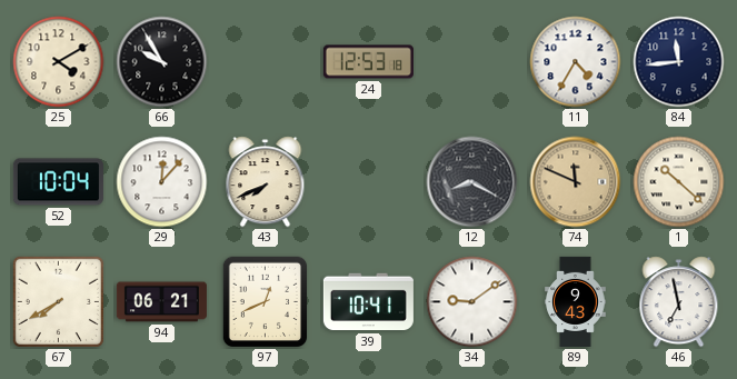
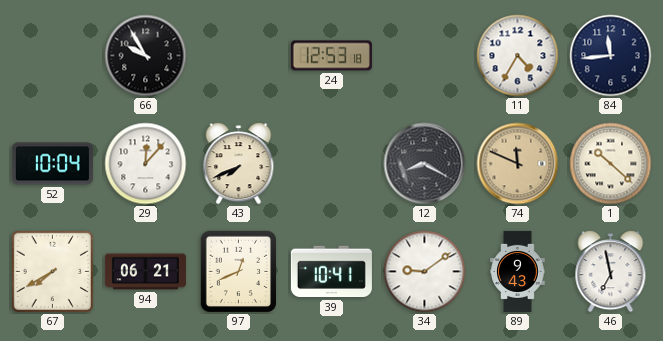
25: 4:10 -> none (59, 62)
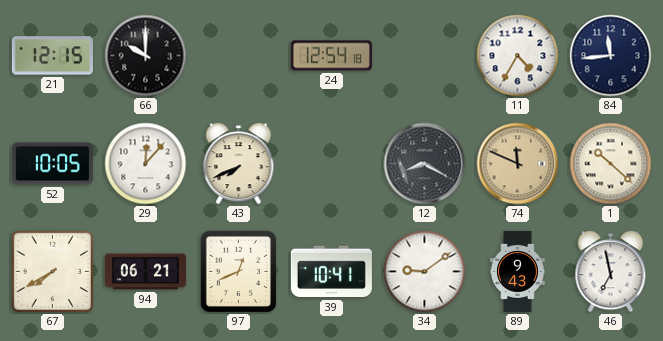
21: none -> 12:15 (52, 56)
66: 9:55 -> 10:00 (146, 56)
24: 12:53 -> 12:54 (331, 56)
52: 10:04 -> 10:05 (52, 164)
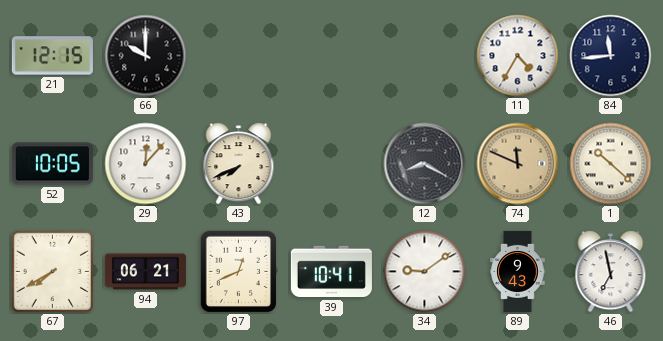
24: 12:54 -> none (331, 56)
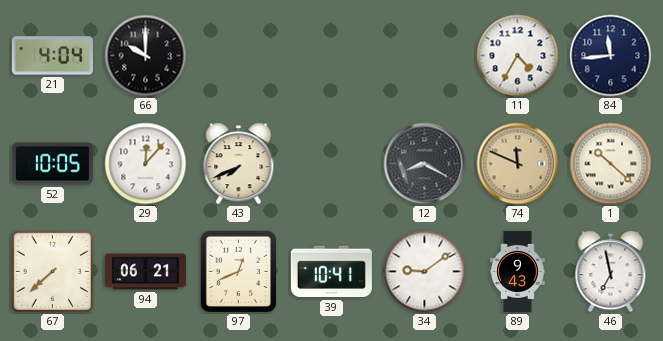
21: 12:15 -> 4:04 (52, 56)
67: 7:40 -> 7:38 (52, 271)
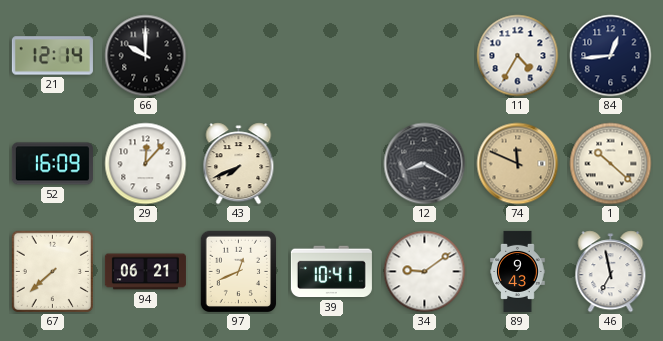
21: 4:04 -> 12:14 (52, 56)
84: 11:44 -> 12:44 (611, 56)
52: 10:05 -> 16:09 (52, 164)
